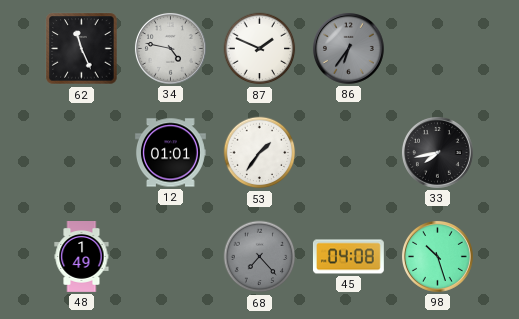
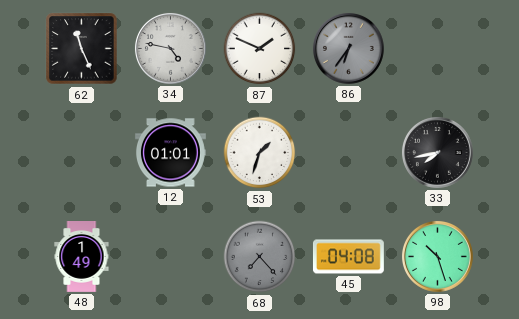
53: 1:36 -> 1:33 (260, 153)
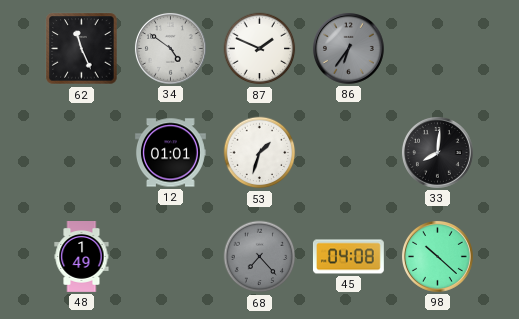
34: 4:47 -> 4:51 (170, 48)
33: 7:43 -> 8:01 (437, 152)
98: 10:27 -> 10:22 (437, 256)
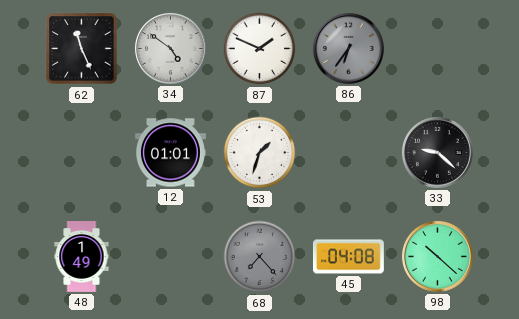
33: 8:01 -> 9:22 (437, 152)
